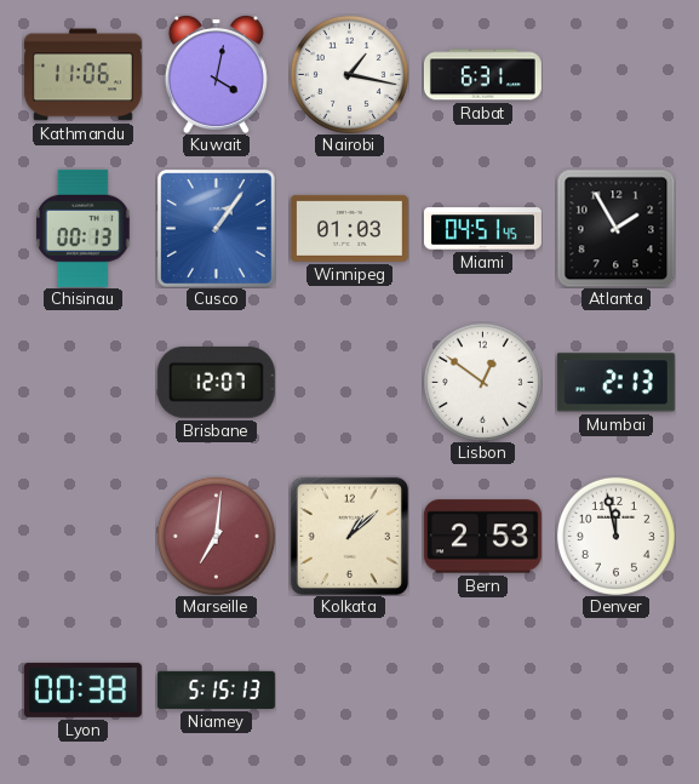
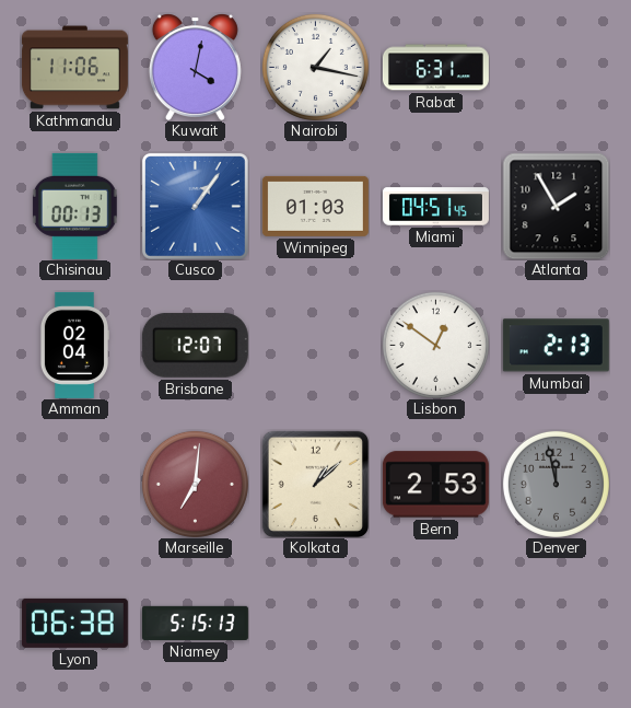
Amman: none -> 02:04 (73, 345)
Denver dial: white -> grey (556, 484)
Lyon: 00:38 -> 06:38 (74, 623)
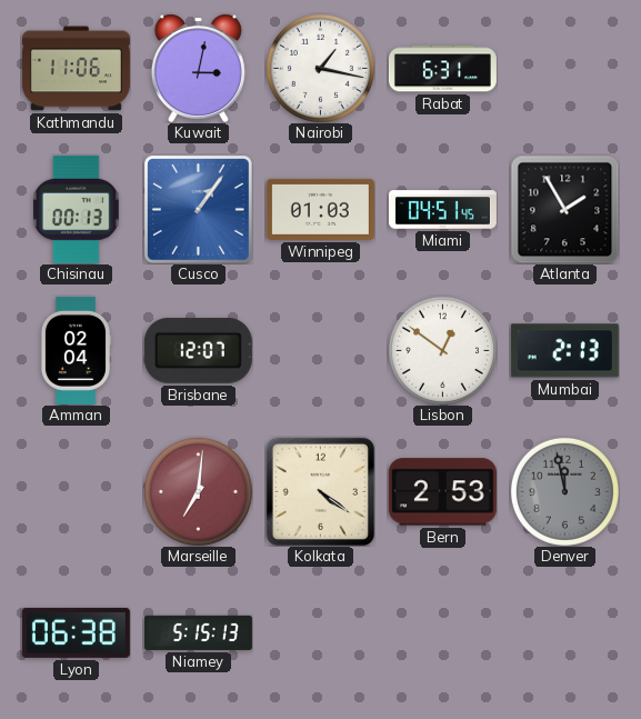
Kuwait: 4:02 -> 3:02 (198, 68)
Kolkata: 1:08 -> 4:21 (320, 491)
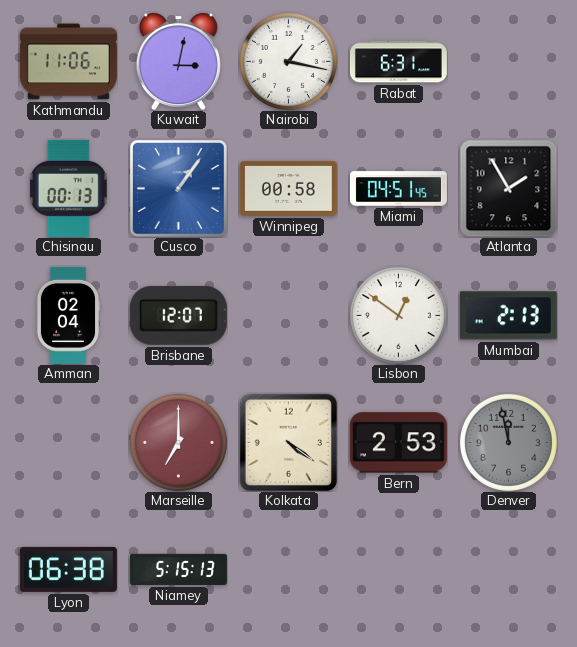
Winnipeg: 01:03 -> 00:58 (288, 188)
Marseille: 7:01 -> 7:00 (178, 442)
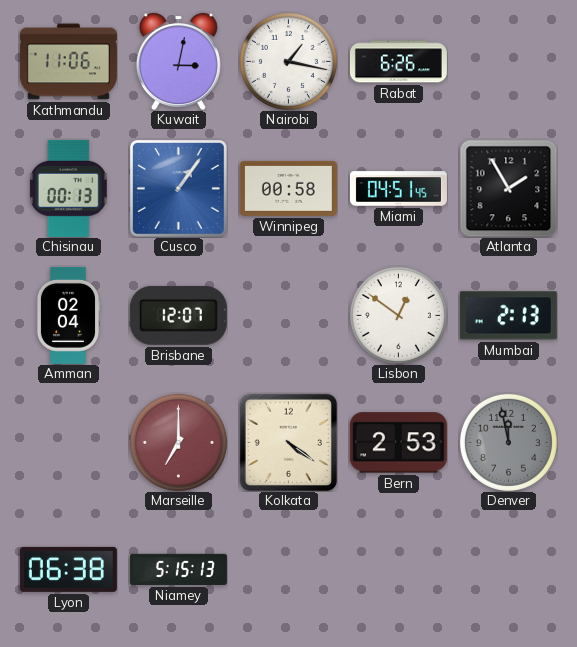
Rabat: 6:31 -> 6:26 (398, 62)
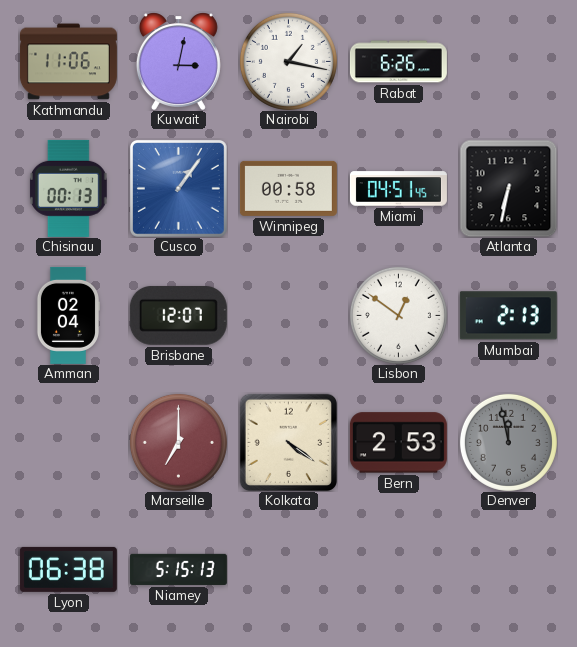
Atlanta: 1:55 -> 6:32 (508, 188)
